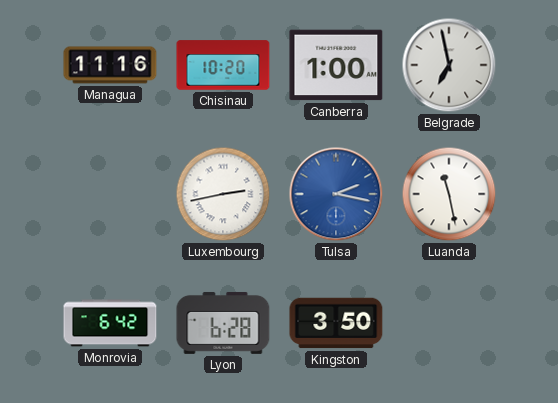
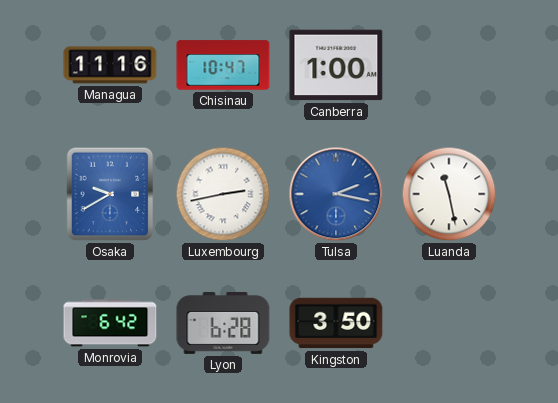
Chisinau: 10:20 -> 10:47 (223, 65)
Belgrade: 6:58 -> none (449, 65)
Osaka: none -> 9:40 (110, 194)
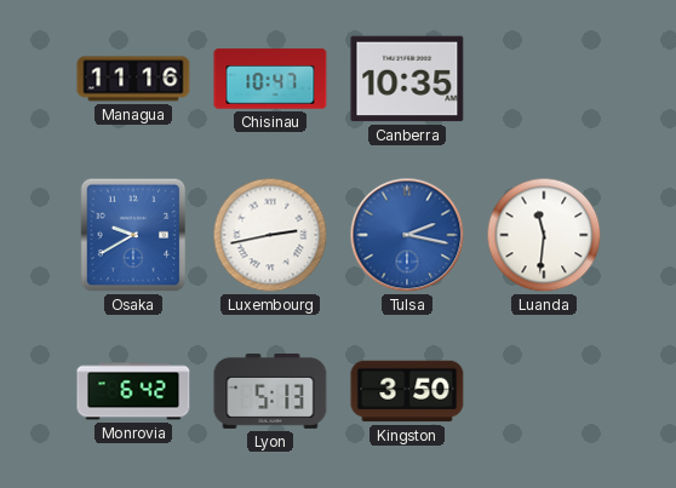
Canberra: 1:00 -> 10:35 (407, 79)
Luanda: 11:28 -> 11:31 (544, 235)
Lyon: 6:28 -> 5:13 (270, 391)
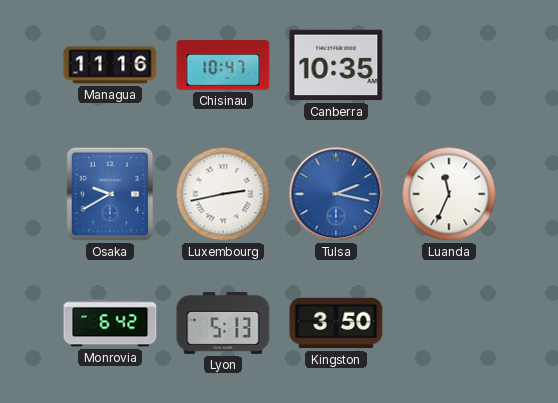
Luanda: 11:31 -> 11:34 (449, 194)
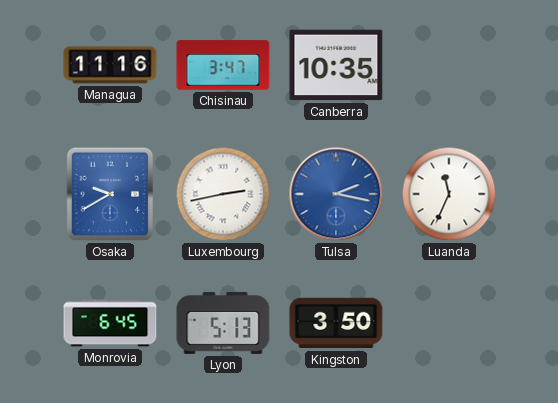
Chisinau: 10:47 -> 3:47 (223, 65)
Monrovia: 6:42 -> 6:45 (110, 323)
